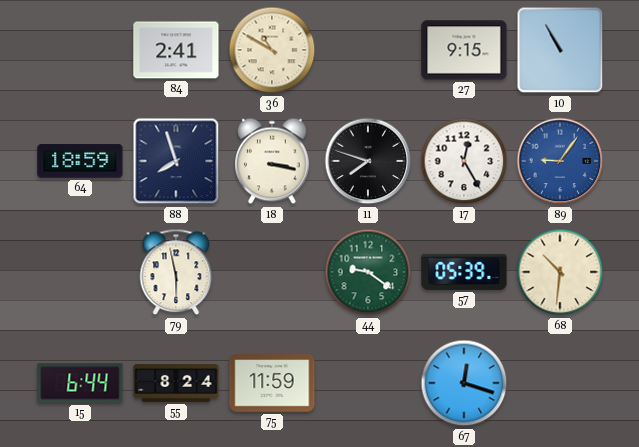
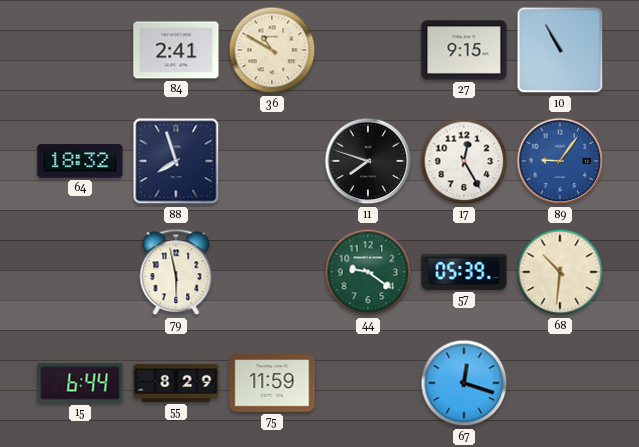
64: 18:59 -> 18:32 (80, 161)
18: 3:17 -> none (273, 161)
55: 8:24 -> 8:29 (176, 383)
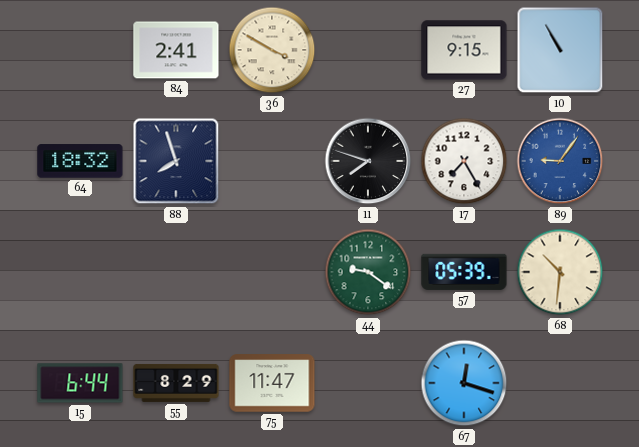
36: 10:50 -> 3:50 (272, 50)
17: 12:25 -> 7:25 (464, 161)
79: 5:58 -> none (176, 272)
75: 11:59 -> 11:47 (272, 383)
